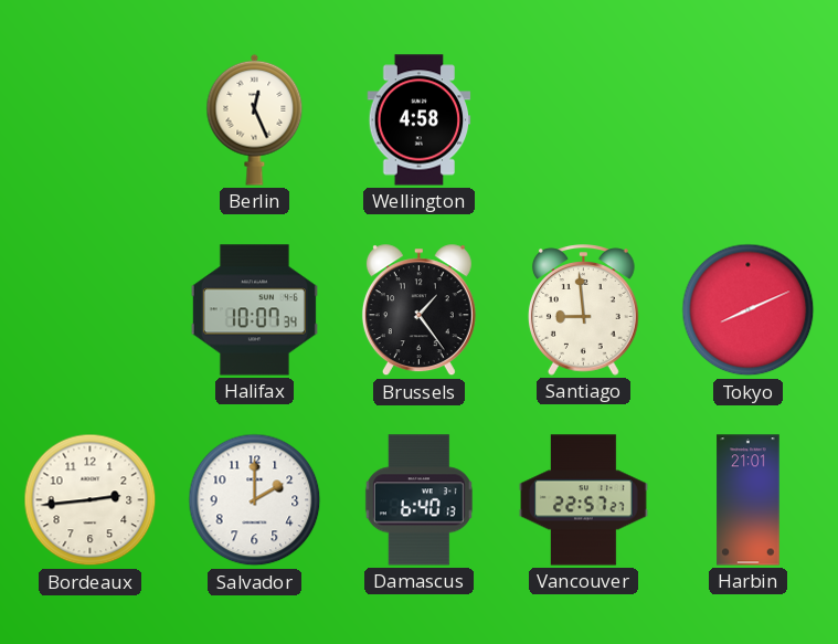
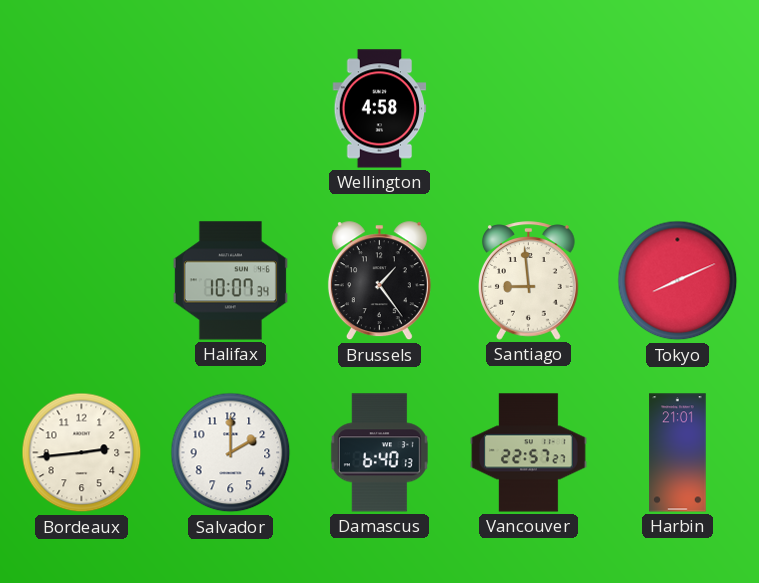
Berlin: 12:26 -> none (255, 119)
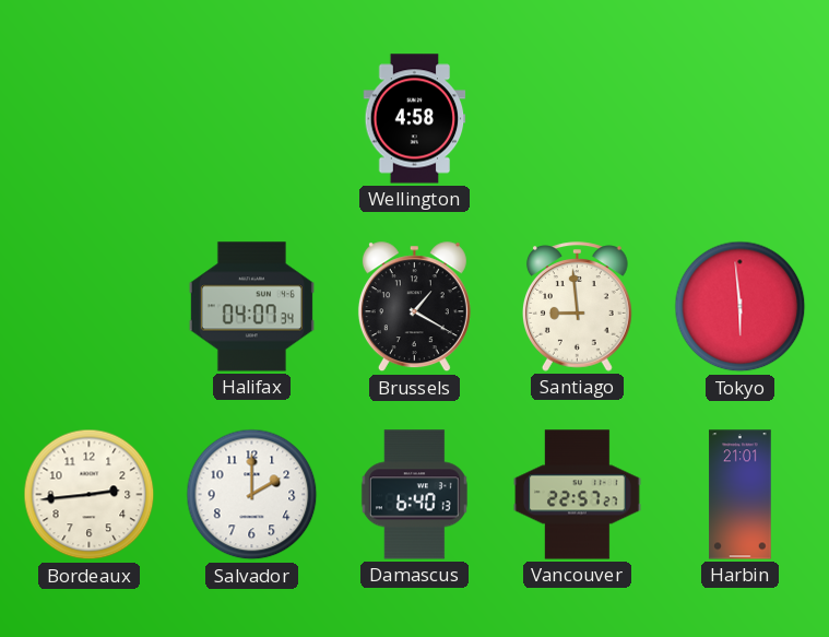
Halifax: 10:07 -> 04:07 (251, 307)
Brussels: 1:24 -> 1:20 (414, 307)
Tokyo: 8:11 -> 5:59 (741, 307)
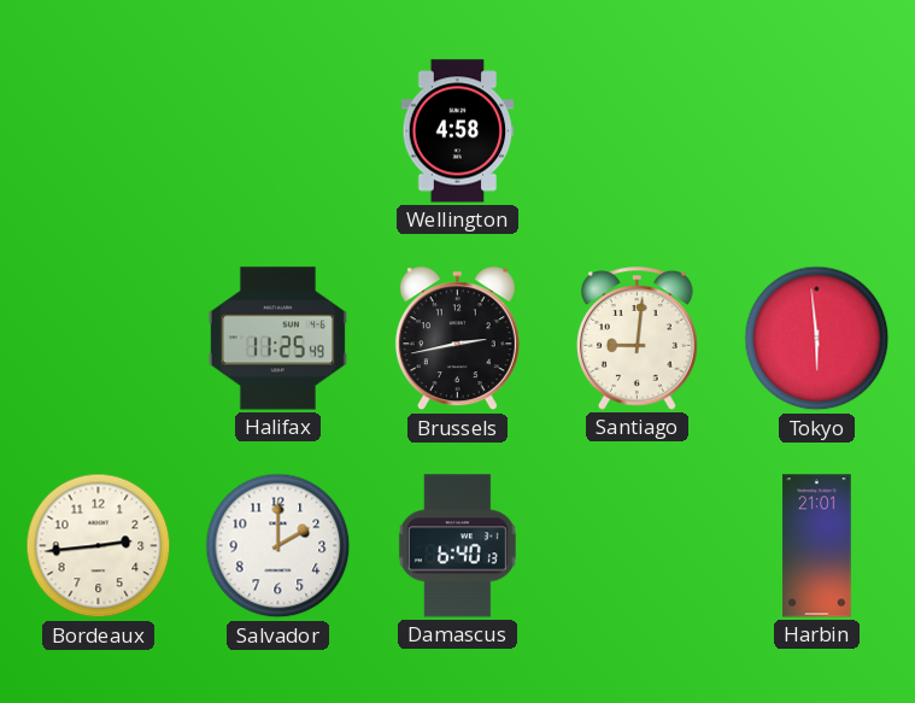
Halifax: 04:07 -> 11:25 (277, 339)
Brussels: 1:20 -> 2:43 (457, 339)
Santiago: 8:59 -> 9:01 (638, 339)
Vancouver: 22:57 -> none (578, 495)
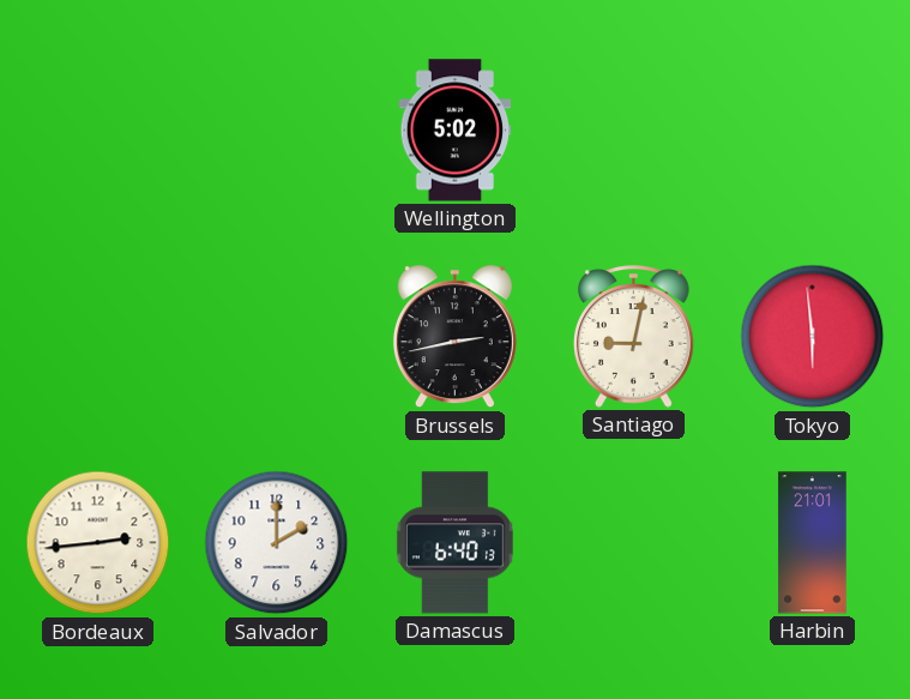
Wellington: 4:58 -> 5:02 (456, 131)
Halifax: 11:25 -> none (277, 339)
Santiago: 9:01 -> 9:02 (634, 337)
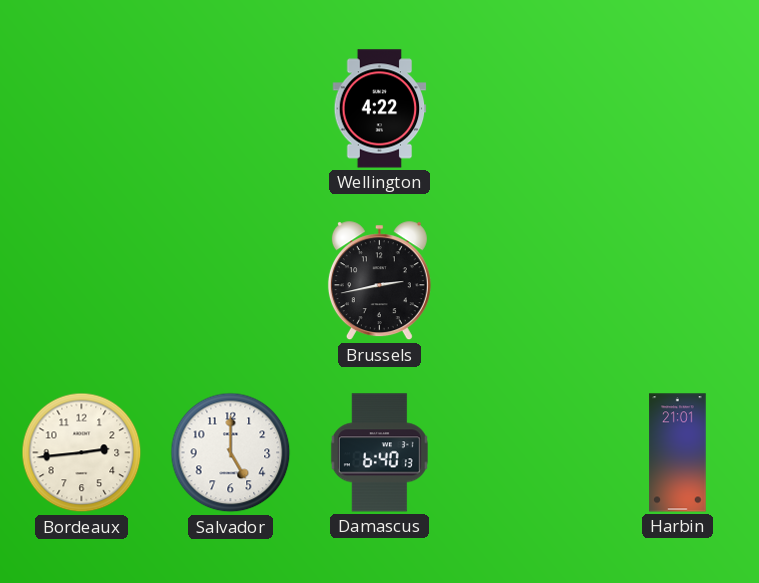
Wellington: 5:02 -> 4:22 (380, 109)
Santiago: 9:02 -> none (634, 337)
Tokyo: 5:59 -> none (813, 337)
Salvador: 2:00 -> 5:00 (231, 453)
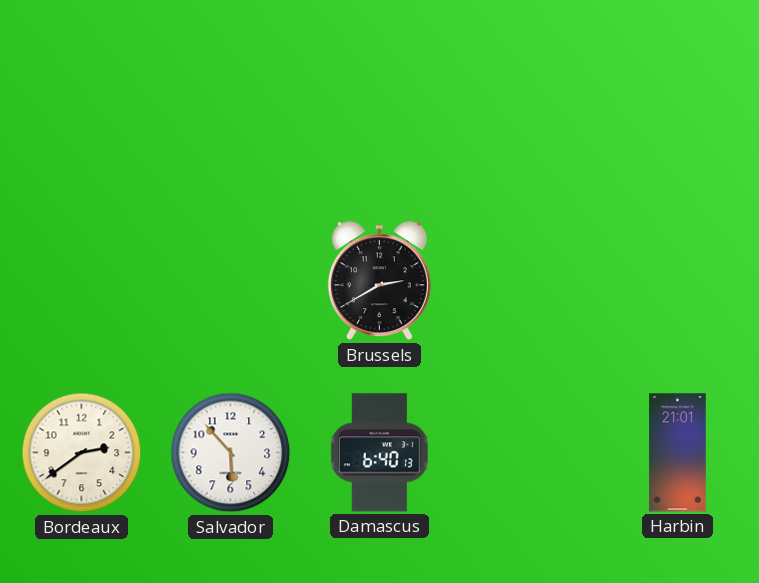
Wellington: 4:22 -> none (380, 109)
Brussels: 2:43 -> 2:40 (379, 281)
Bordeaux: 2:44 -> 2:39 (82, 453)
Salvador: 5:00 -> 5:53 (231, 453)
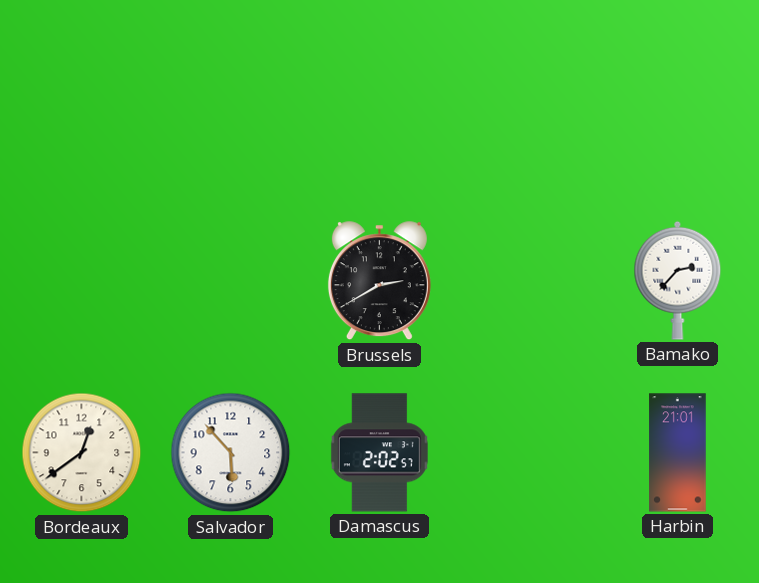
Bamako: none -> 2:37 (678, 280)
Bordeaux: 2:39 -> 12:39 (82, 453)
Damascus: 6:40 -> 2:02 (379, 453)
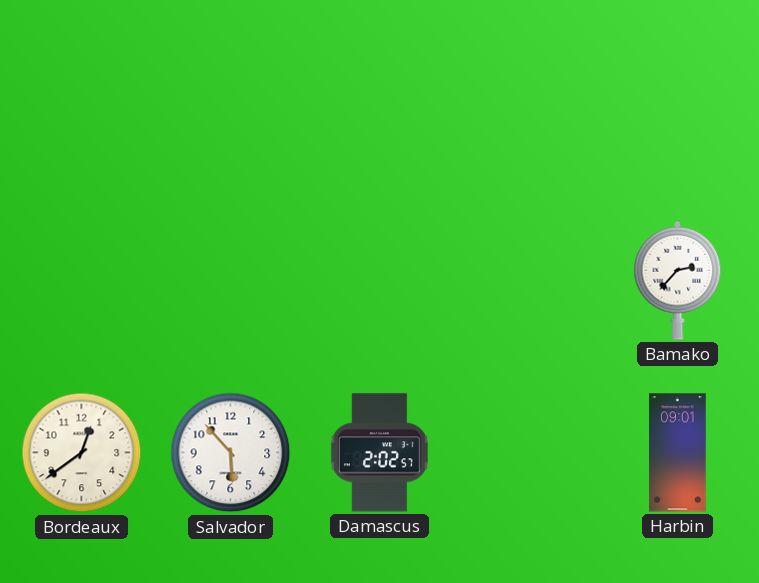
Brussels: 2:40 -> none (379, 281)
Harbin: 21:01 -> 09:01 (678, 453)
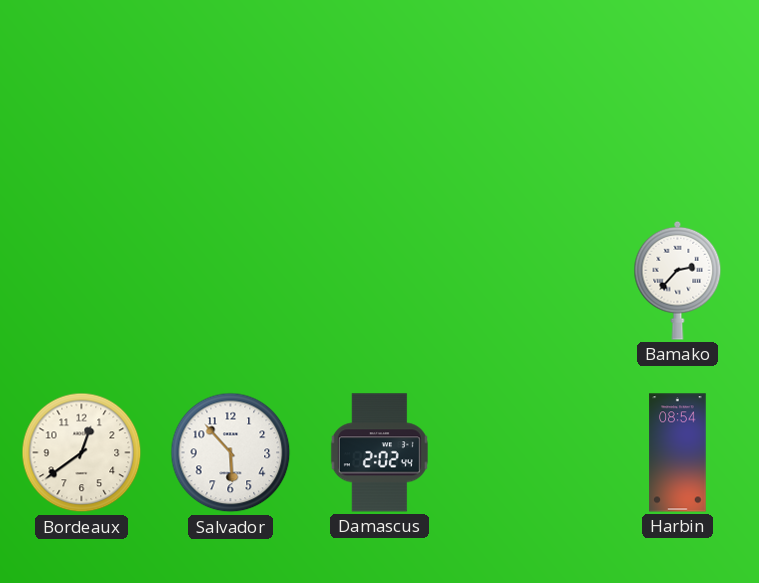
Damascus: 2:02:57 -> 2:02:44 (379, 453)
Harbin: 09:01 -> 08:54 (678, 453)
